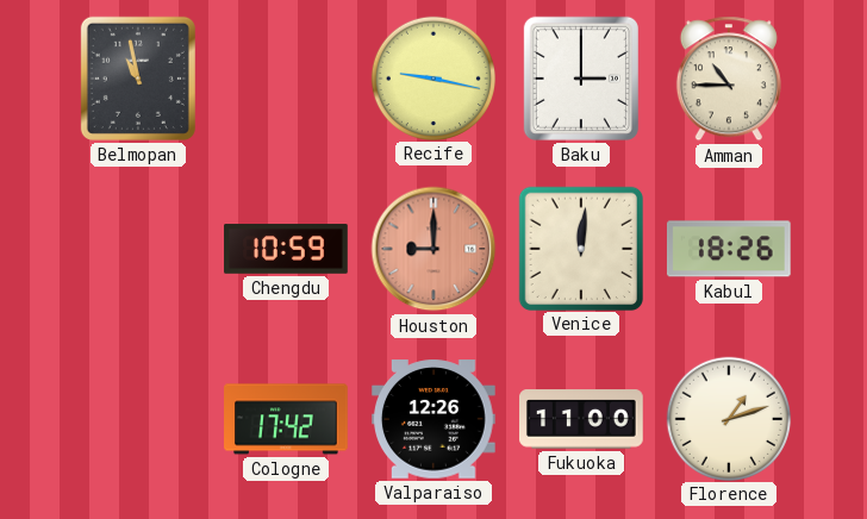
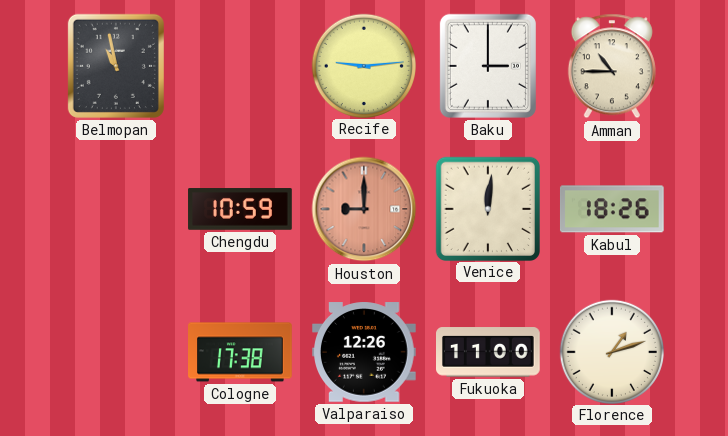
Recife: 9:17 -> 9:14 (363, 65)
Cologne: 17:42 -> 17:38 (240, 352)
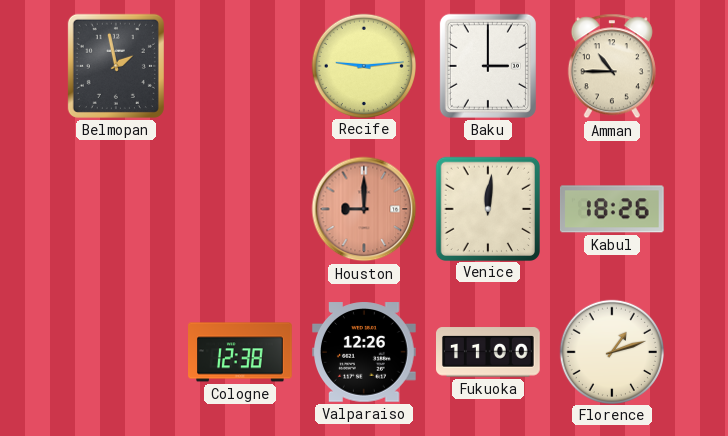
Belmopan: 10:58 -> 1:58 (116, 66)
Chengdu: 10:59 -> none (240, 209)
Cologne: 17:38 -> 12:38 (240, 352)
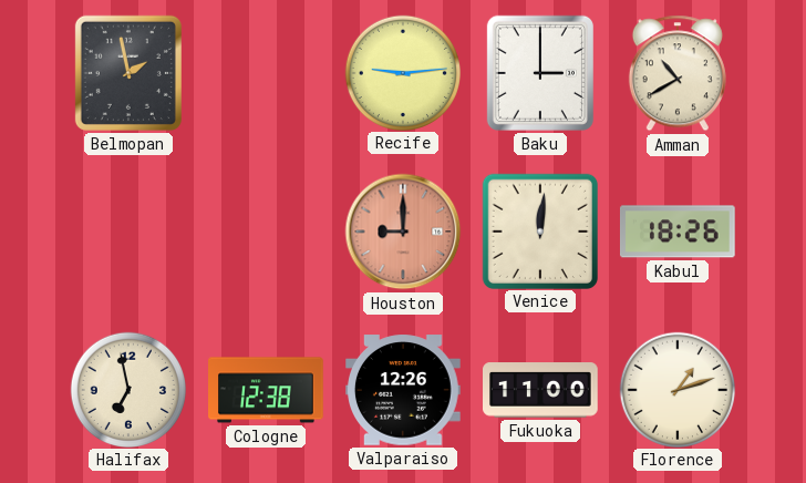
Amman: 10:45 -> 10:40 (678, 73)
Halifax: none -> 6:58 (127, 389)
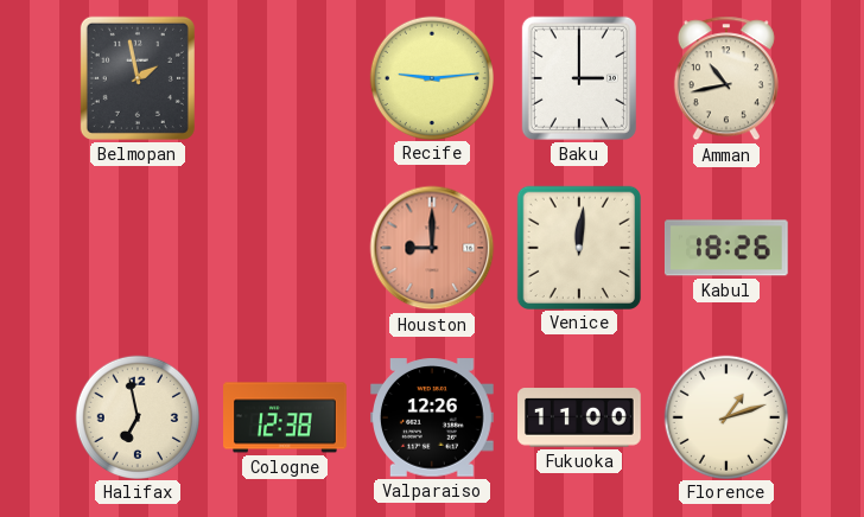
Amman: 10:40 -> 10:43 (726, 78)
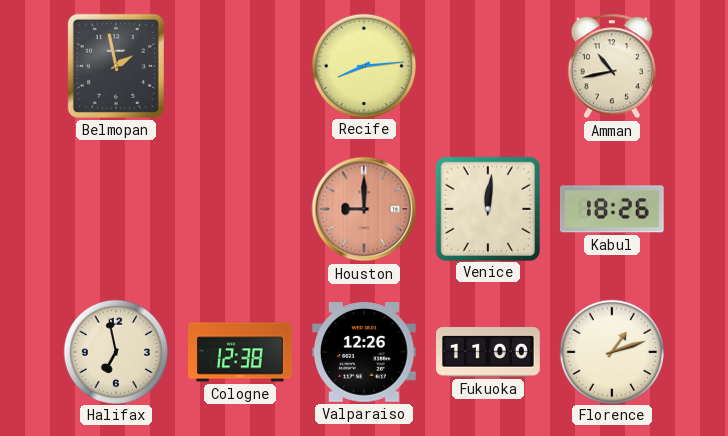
Recife: 9:14 -> 8:14 (363, 65)
Baku: 3:00 -> none (579, 78)
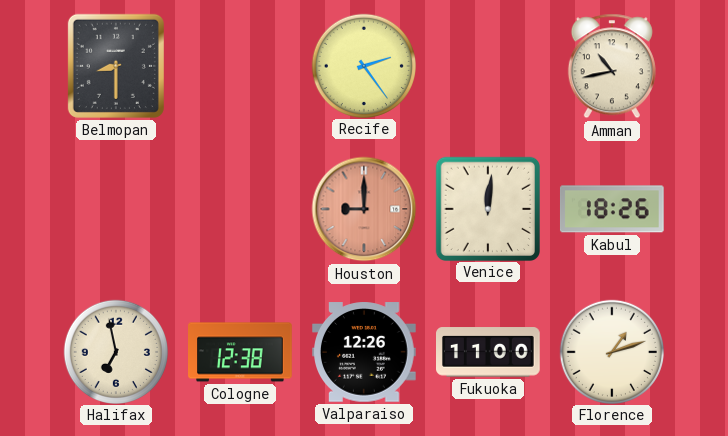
Belmopan: 1:58 -> 8:30 (116, 66)
Recife: 8:14 -> 2:24 (363, 65)
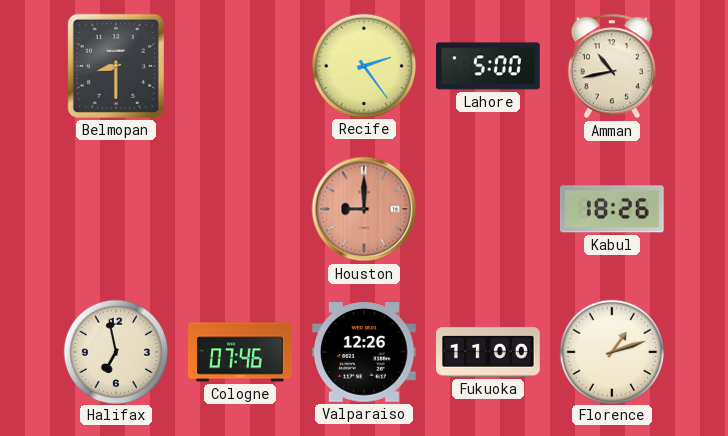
Lahore: none -> 5:00 (489, 66)
Venice: 12:01 -> none (487, 208)
Cologne: 12:38 -> 07:46 (240, 352)
